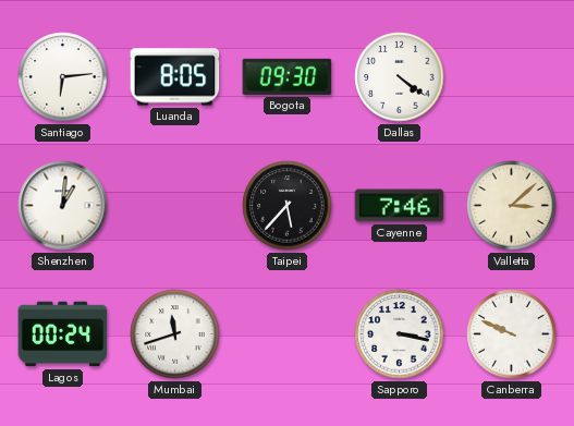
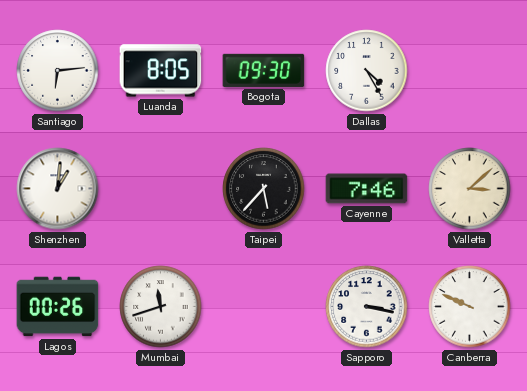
Dallas: 4:21 -> 4:25 (367, 71)
Lagos: 00:24 -> 00:26 (58, 307)
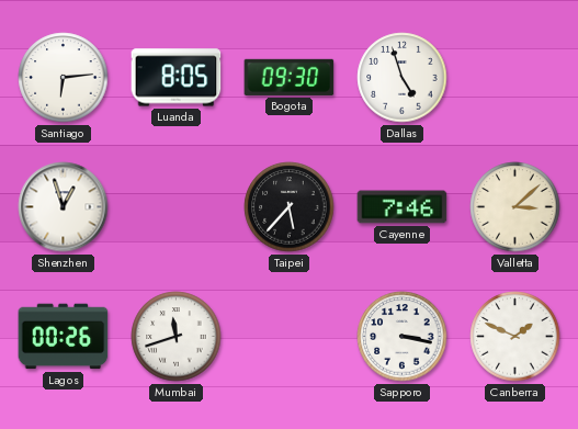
Dallas: 4:25 -> 4:57 (403, 78)
Shenzhen: 1:01 -> 12:57 (64, 207)
Canberra: 9:49 -> 1:49 (515, 337)
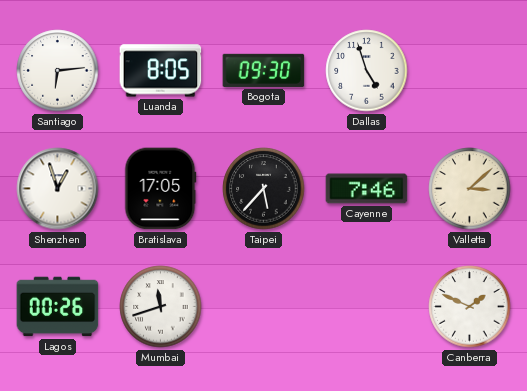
Bratislava: none -> 17:05 (161, 189)
Sapporo: 3:17 -> none (403, 337)
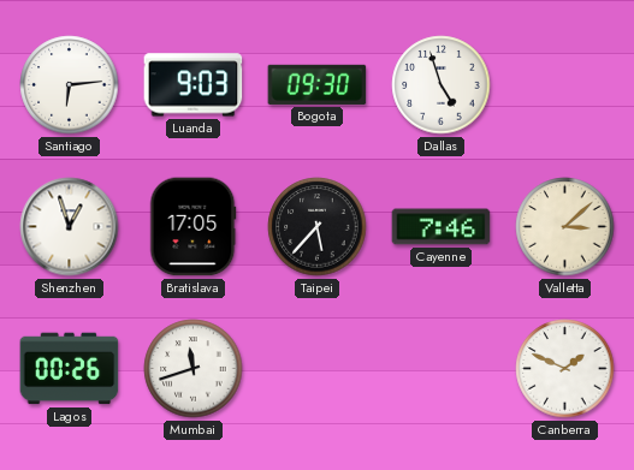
Luanda: 8:05 -> 9:03 (194, 85)
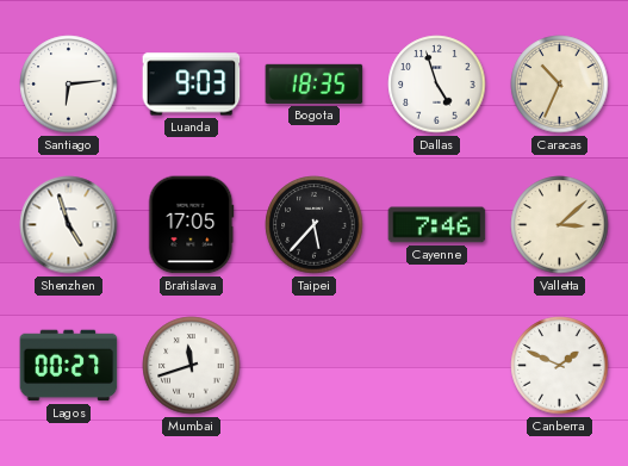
Bogota: 09:30 -> 18:35 (315, 83)
Caracas: none -> 10:34 (560, 85)
Shenzhen: 12:57 -> 4:57 (69, 225)
Lagos: 00:26 -> 00:27 (69, 366)
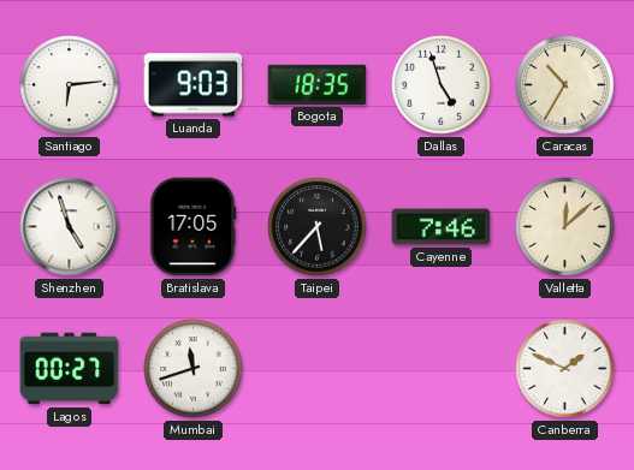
Caracas: 10:34 -> 10:35 (565, 85)
Valletta: 3:08 -> 12:08 (565, 227)
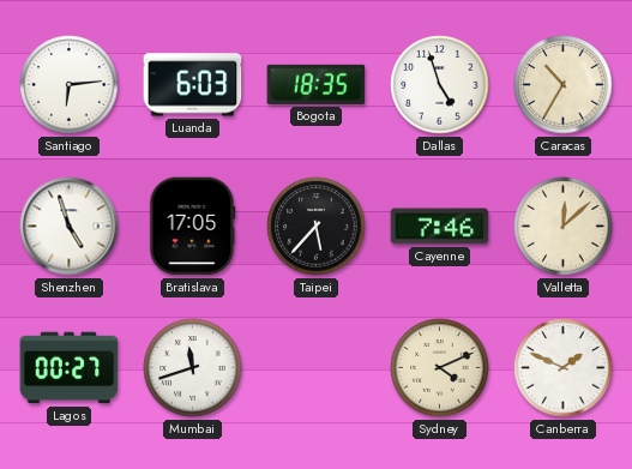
Luanda: 9:03 -> 6:03 (193, 85)
Sydney: none -> 4:11 (440, 368)
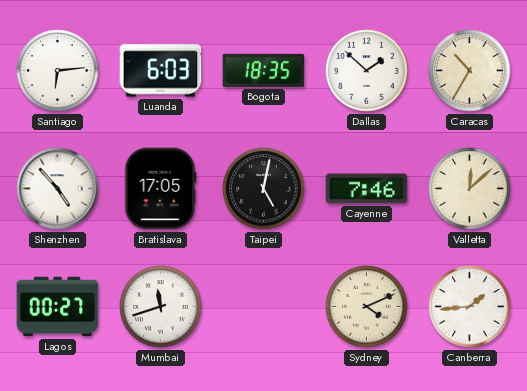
Dallas: 4:57 -> 1:52 (367, 71)
Shenzhen: 4:57 -> 4:53 (58, 189)
Taipei: 5:37 -> 5:02 (264, 189)
Canberra: 1:49 -> 1:44 (470, 307)
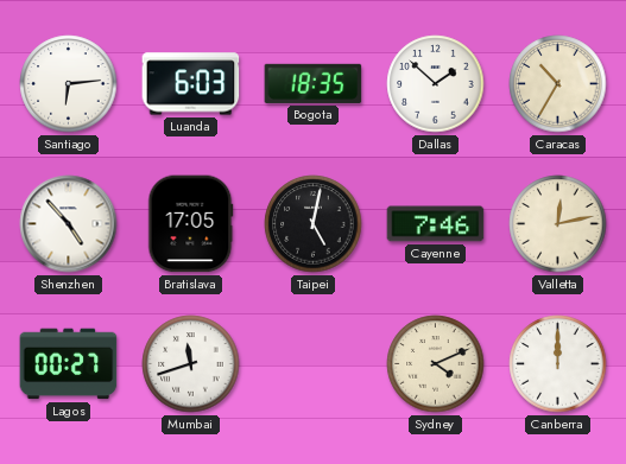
Valletta: 12:08 -> 12:13 (558, 224)
Canberra: 1:44 -> 12:00 (558, 364)
